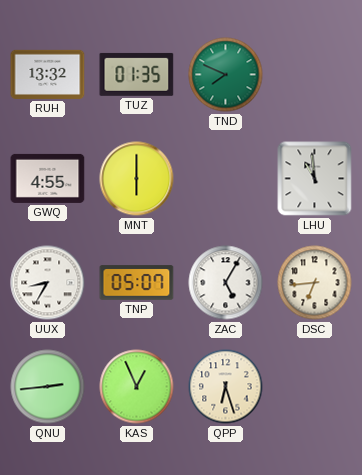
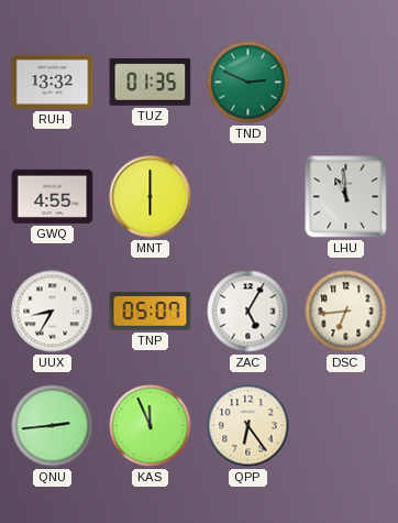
TND: 7:49 -> 2:49 (248, 83)
KAS: 12:56 -> 11:56 (151, 426)
QPP: 6:27 -> 6:24 (248, 426)
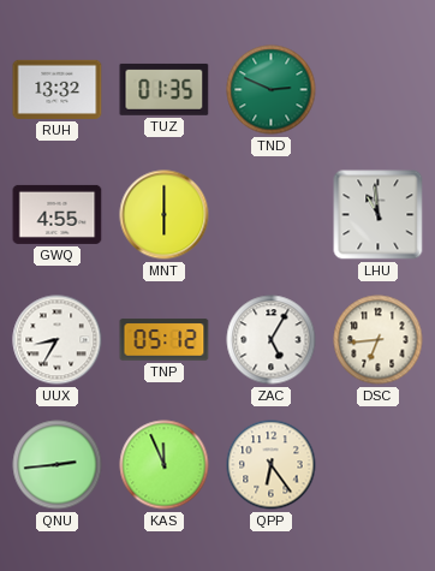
TNP: 05:07 -> 05:12 (165, 340)
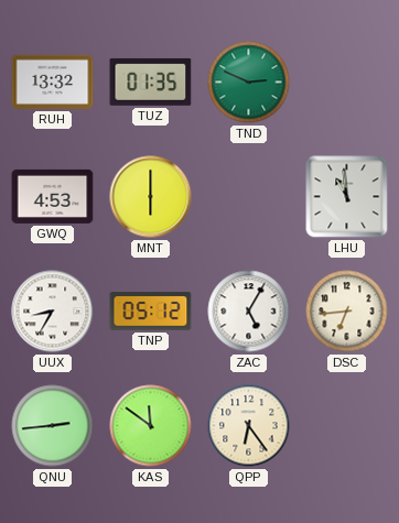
GWQ: 4:55 -> 4:53 (53, 196)
KAS: 11:56 -> 11:51 (151, 426)
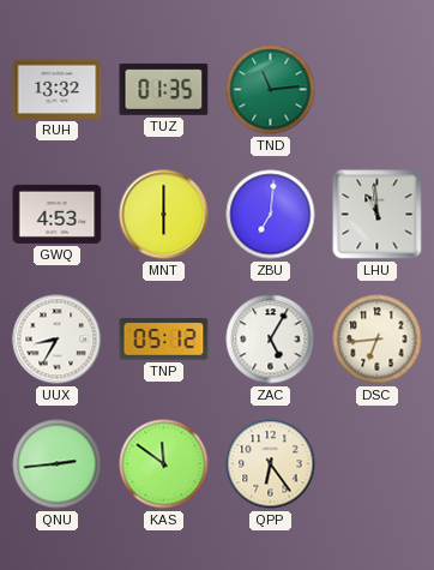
TND: 2:49 -> 11:14 (271, 90)
ZBU: none -> 7:01 (271, 215)
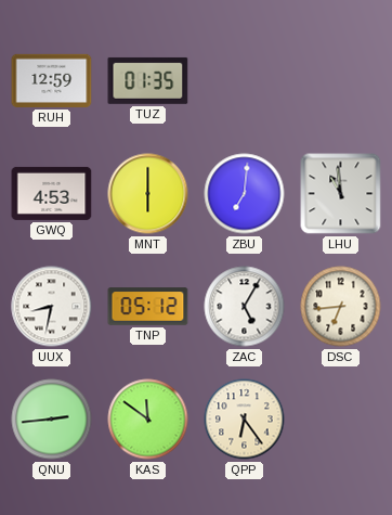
RUH: 13:32 -> 12:59 (52, 80)
TND: 11:14 -> none (271, 90)
UUX: 8:35 -> 8:32 (52, 307)
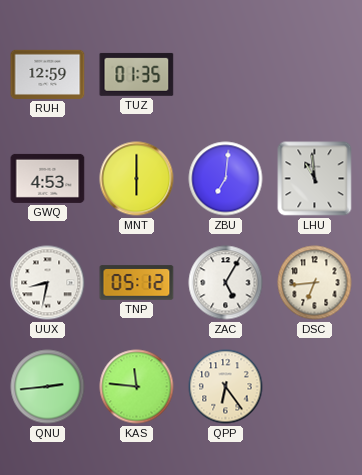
KAS: 11:51 -> 11:46 (137, 387)
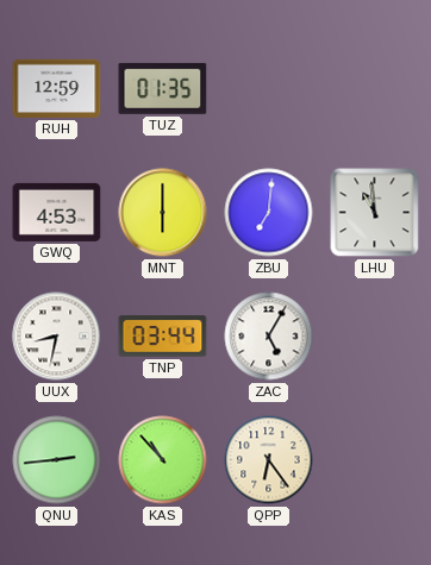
TNP: 05:12 -> 03:44 (163, 337)
DSC: 6:44 -> none (315, 283)
KAS: 11:46 -> 10:53 (163, 460)
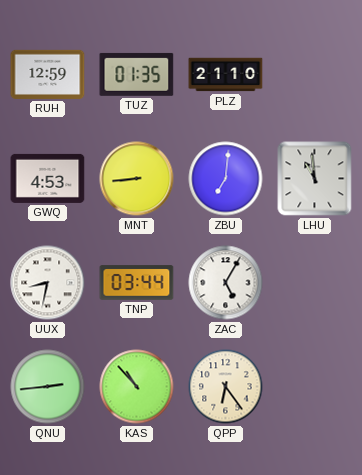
PLZ: none -> 21:10 (226, 75)
MNT: 6:00 -> 8:44 (137, 179)
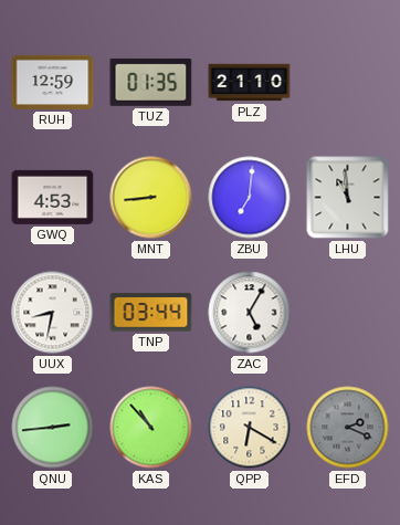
QPP: 6:24 -> 6:20 (250, 428)
EFD: none -> 2:19 (348, 428)
